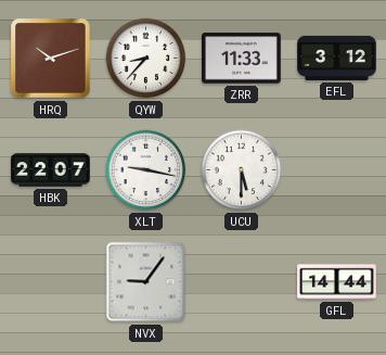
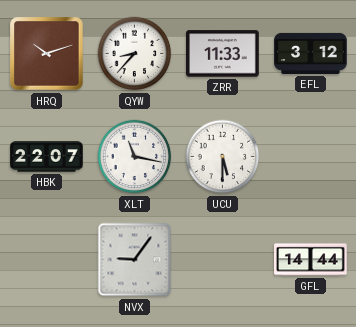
XLT: 9:17 -> 11:17 (135, 157)
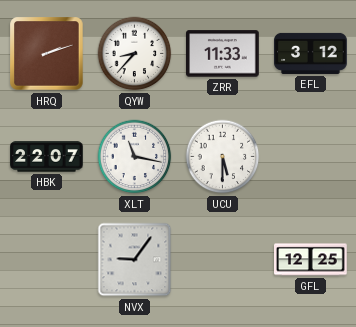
HRQ: 10:12 -> 2:12 (47, 54)
GFL: 14:44 -> 12:25 (311, 260)
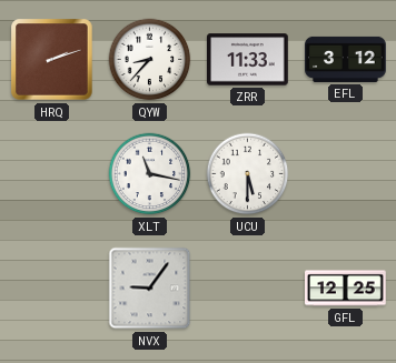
HBK: 22:07 -> none (47, 157)
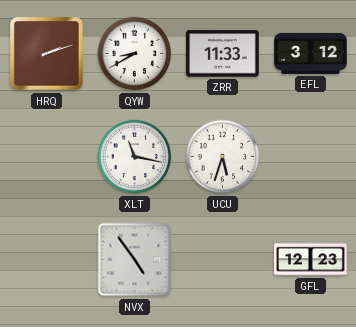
QYW: 8:37 -> 8:40 (135, 54)
UCU: 5:30 -> 5:33 (223, 157)
NVX: 9:06 -> 4:54 (135, 260)
GFL: 12:25 -> 12:23 (311, 260)
